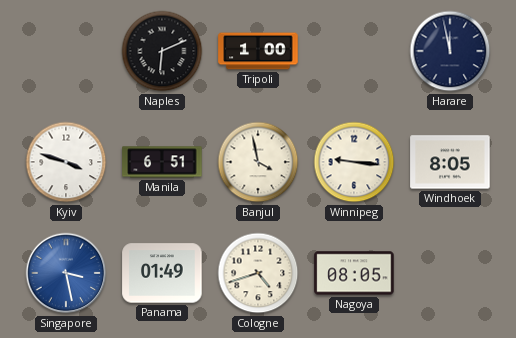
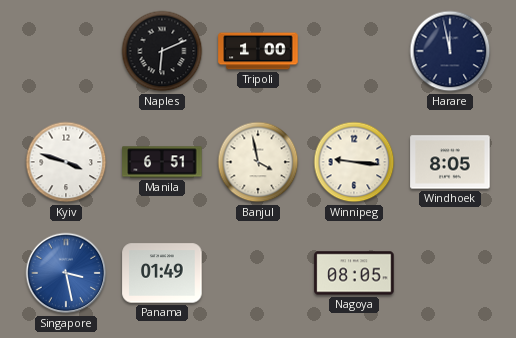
Cologne: 4:42 -> none (258, 273)
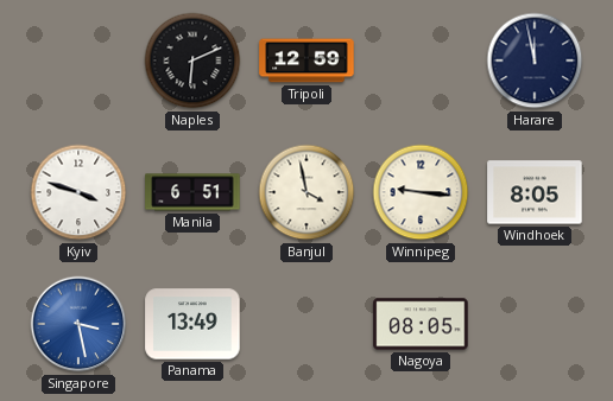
Tripoli: 1:00 -> 12:59 (306, 61)
Panama: 01:49 -> 13:49 (192, 324)
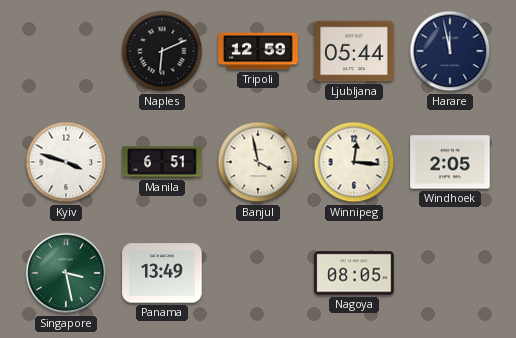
Ljubljana: none -> 05:44 (354, 51)
Winnipeg: 9:16 -> 12:16 (354, 162)
Windhoek: 8:05 -> 2:05 (450, 162)
Singapore dial: blue -> green (66, 273)
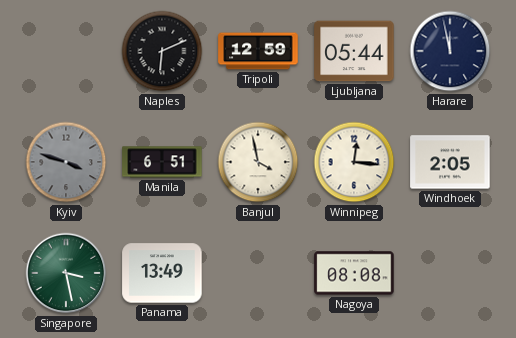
Kyiv dial: white -> grey (66, 162)
Nagoya: 08:05 -> 08:08 (354, 273)
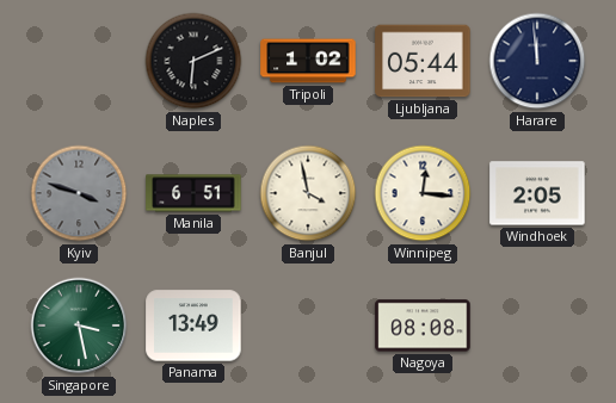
Tripoli: 12:59 -> 1:02 (308, 61)
Harare: 11:58 -> 11:59 (537, 61)
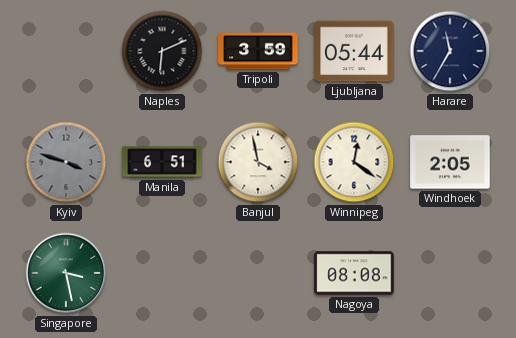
Tripoli: 1:02 -> 3:59 (258, 51)
Harare: 11:59 -> 11:35 (450, 51)
Winnipeg: 12:16 -> 12:21 (354, 162)
Panama: 13:49 -> none (193, 325)
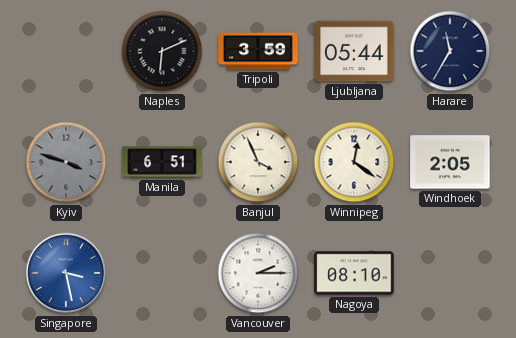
Banjul: 3:58 -> 3:56 (258, 162)
Singapore dial: green -> blue (66, 273)
Vancouver: none -> 2:15 (258, 273)
Nagoya: 08:08 -> 08:10 (354, 273)
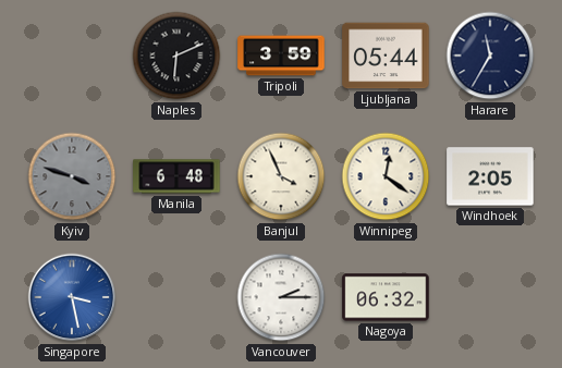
Manila: 6:51 -> 6:48 (176, 176)
Nagoya: 08:10 -> 06:32 (386, 297)
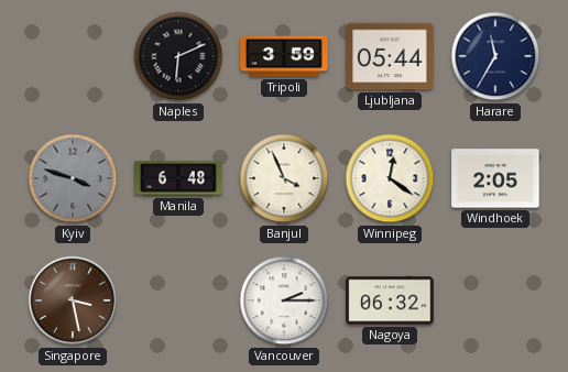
Singapore dial: blue -> brown (73, 300)
